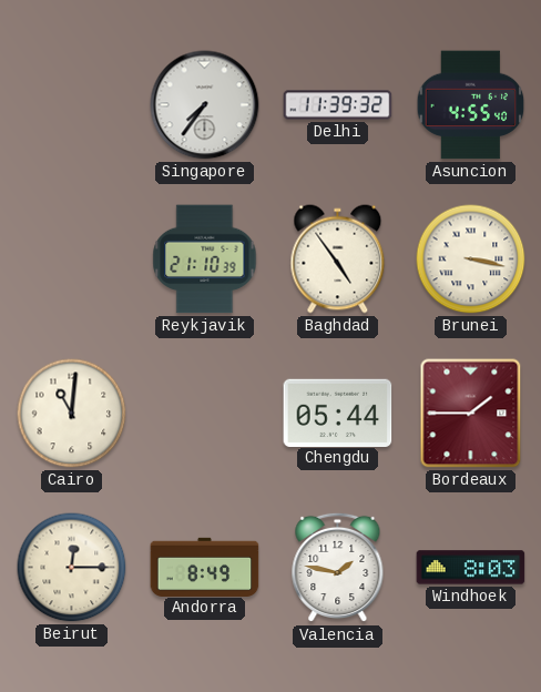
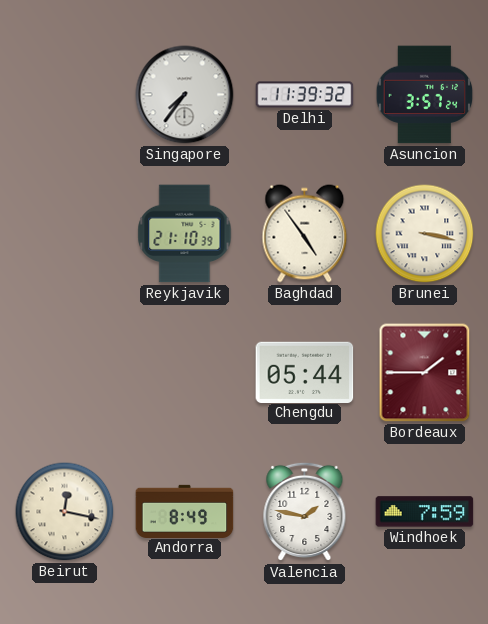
Asuncion: 4:55 -> 3:57 (425, 95)
Cairo: 11:01 -> none (72, 414)
Beirut: 12:15 -> 12:17 (65, 512)
Windhoek: 8:03 -> 7:59 (425, 512)
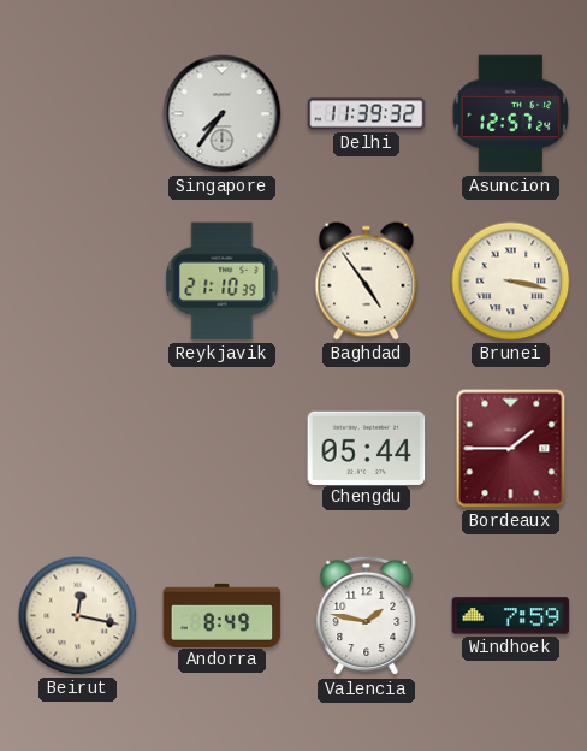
Asuncion: 3:57 -> 12:57 (511, 114)
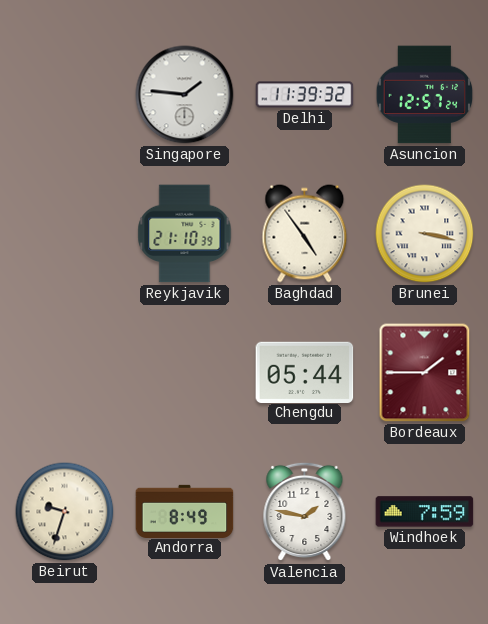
Singapore: 7:36 -> 1:46 (185, 95)
Beirut: 12:17 -> 9:33 (65, 512)
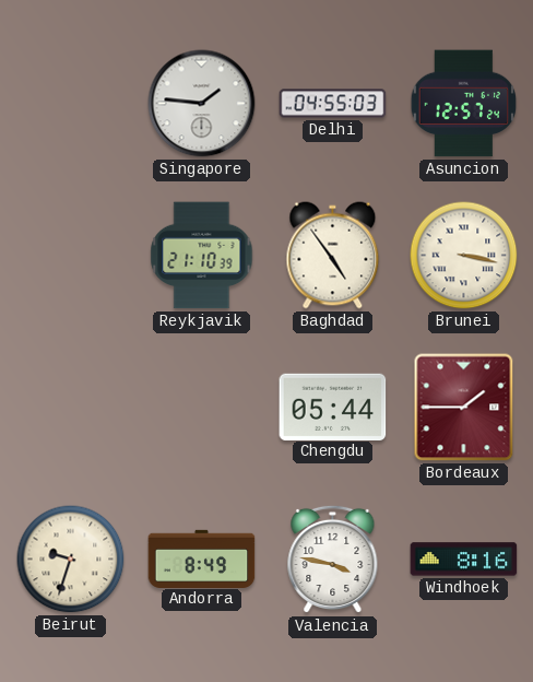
Delhi: 11:39 -> 04:55 (333, 104)
Valencia: 1:47 -> 3:47 (333, 560)
Windhoek: 7:59 -> 8:16 (464, 560)
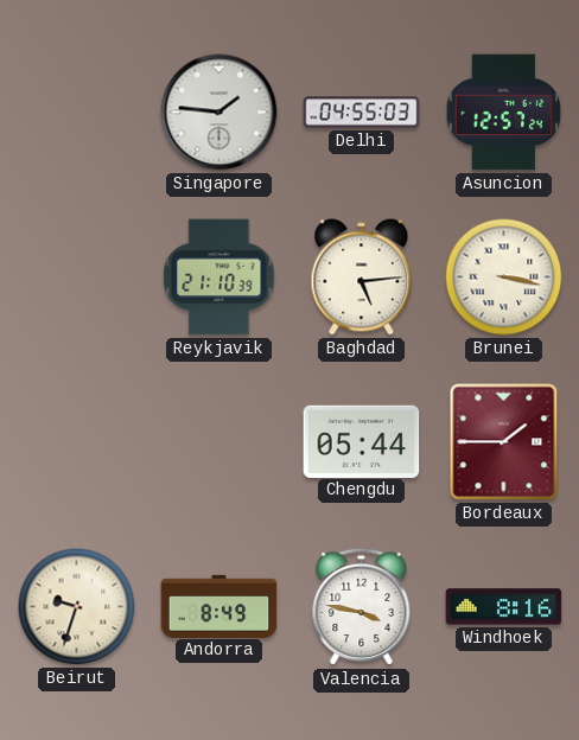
Baghdad: 4:54 -> 5:14 (362, 277)
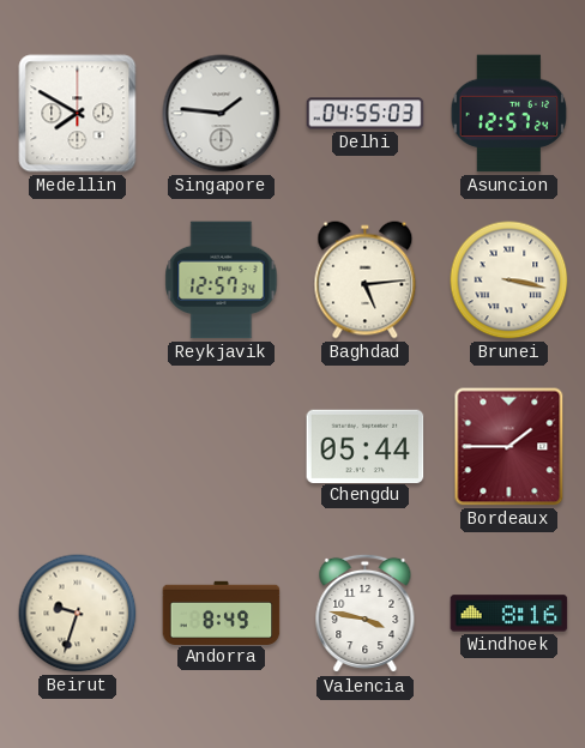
Medellin: none -> 7:50 (78, 114)
Reykjavik: 21:10 -> 12:57 (222, 280)
